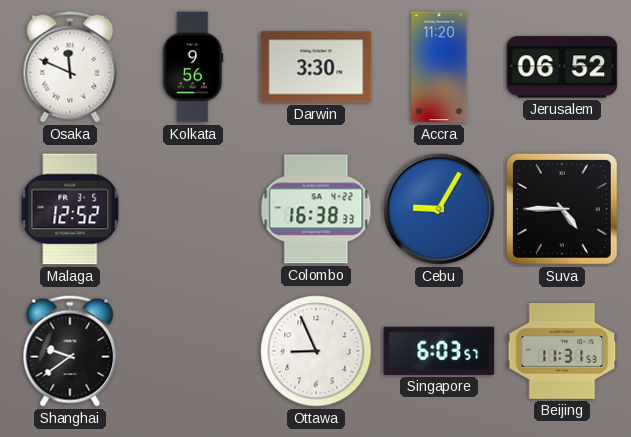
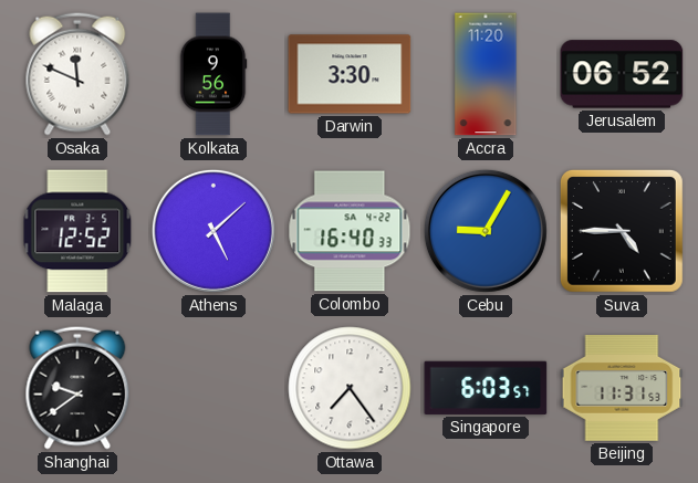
Athens: none -> 5:08 (213, 231)
Colombo: 16:38 -> 16:40 (350, 231)
Ottawa: 8:56 -> 7:24 (350, 388)
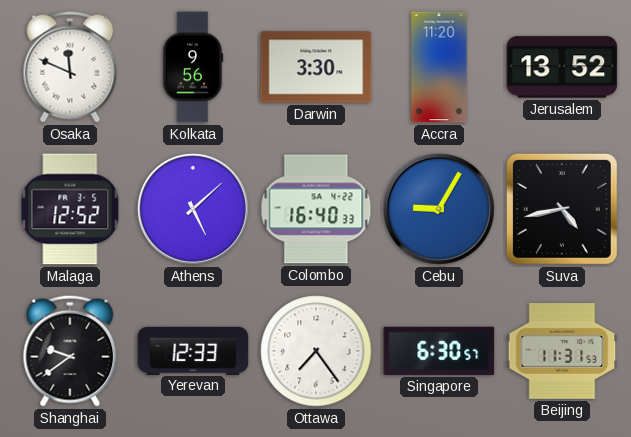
Jerusalem: 06:52 -> 13:52 (562, 67)
Suva: 4:45 -> 4:43 (562, 209)
Yerevan: none -> 12:33 (193, 350)
Singapore: 6:03 -> 6:30 (439, 351)
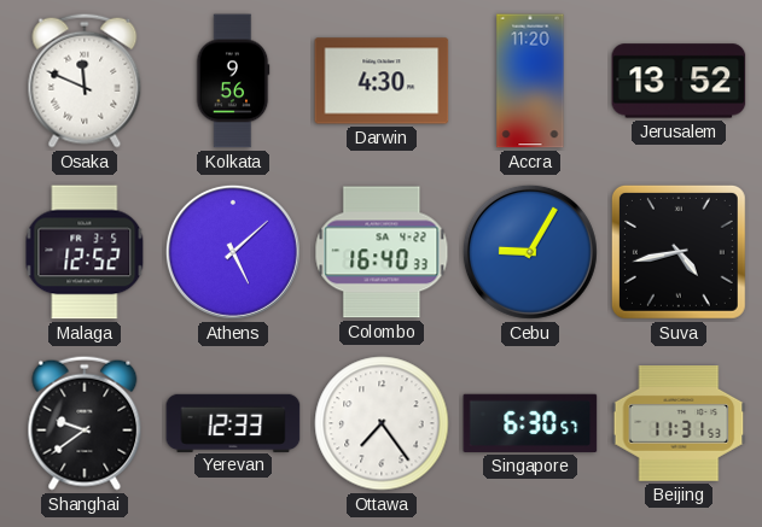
Darwin: 3:30 -> 4:30 (382, 81)
